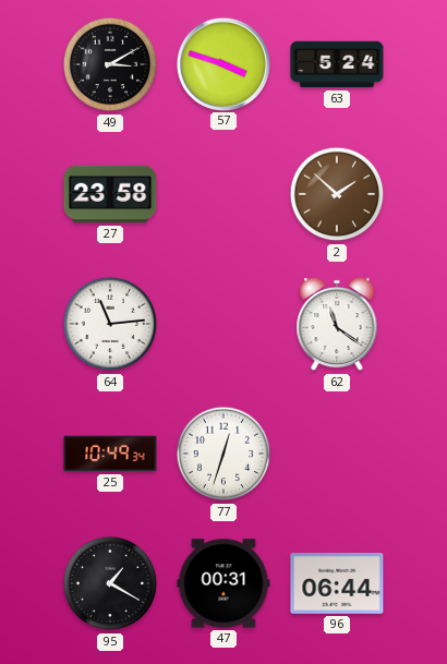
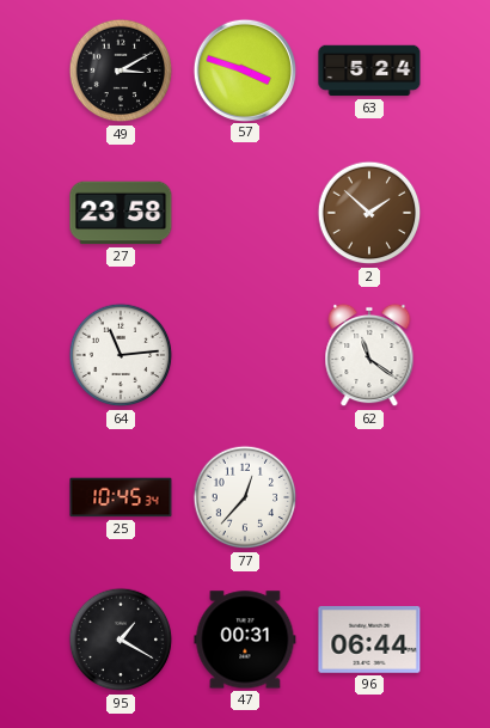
25: 10:49 -> 10:45 (121, 497)
77: 12:33 -> 12:37 (245, 497)
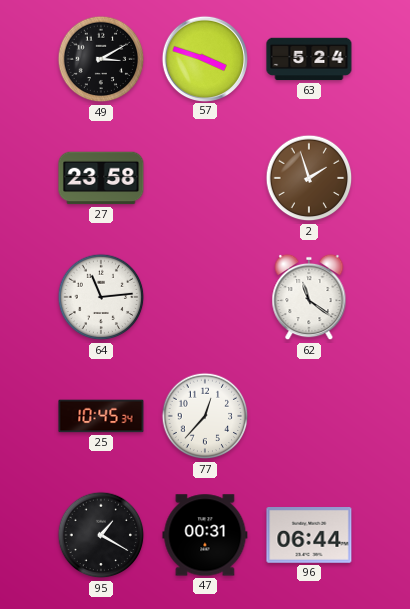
2: 1:52 -> 1:57 (309, 178)
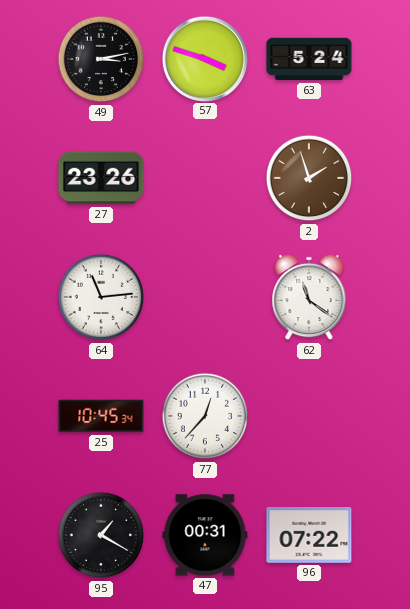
49: 3:10 -> 3:13 (101, 59)
27: 23:58 -> 23:26 (101, 178)
96: 06:44 -> 07:22 (309, 536)
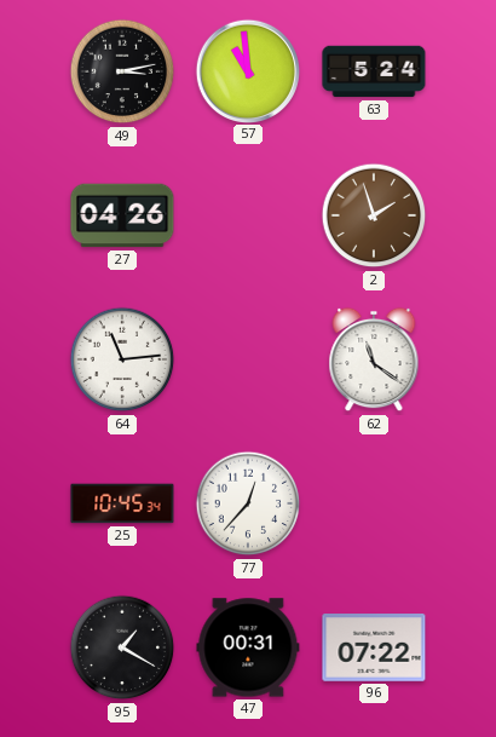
57: 3:48 -> 10:59 (247, 70)
27: 23:26 -> 04:26 (122, 215)
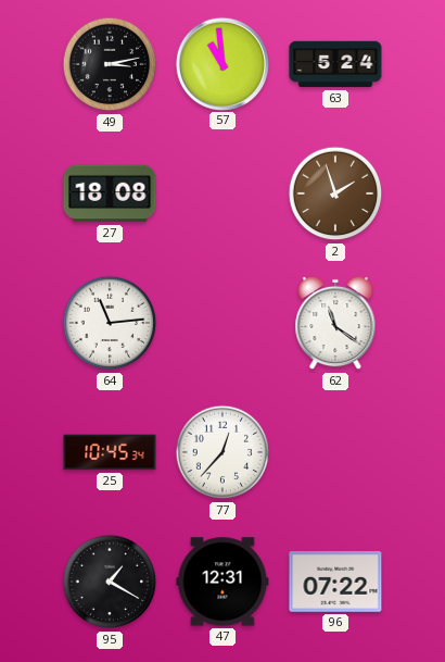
27: 04:26 -> 18:08 (110, 193)
47: 00:31 -> 12:31 (223, 582)
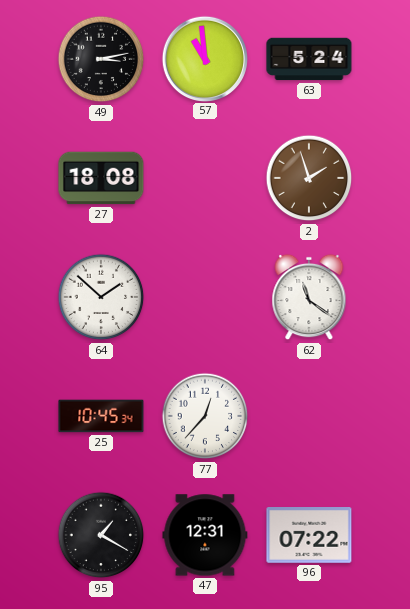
64: 11:14 -> 1:52 (101, 297)
